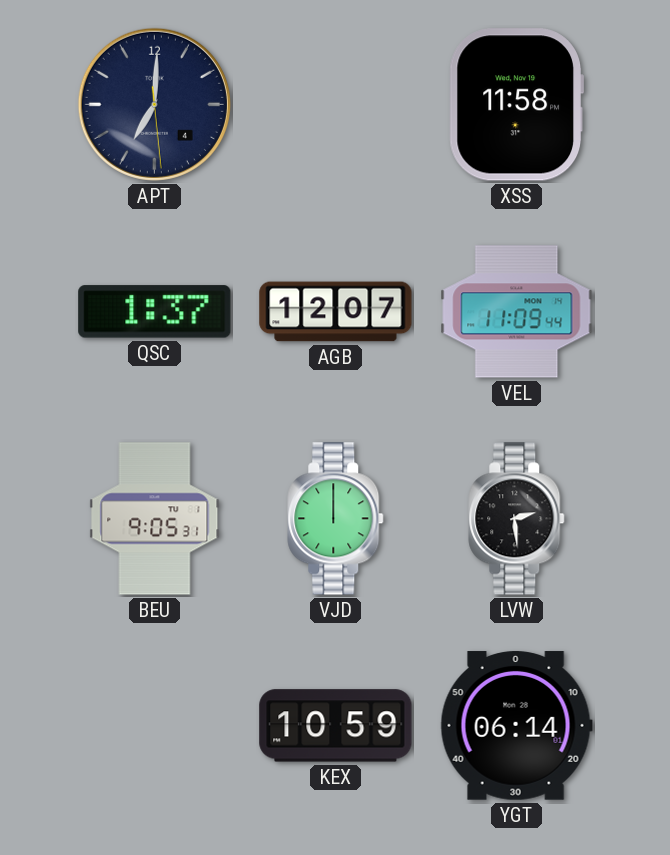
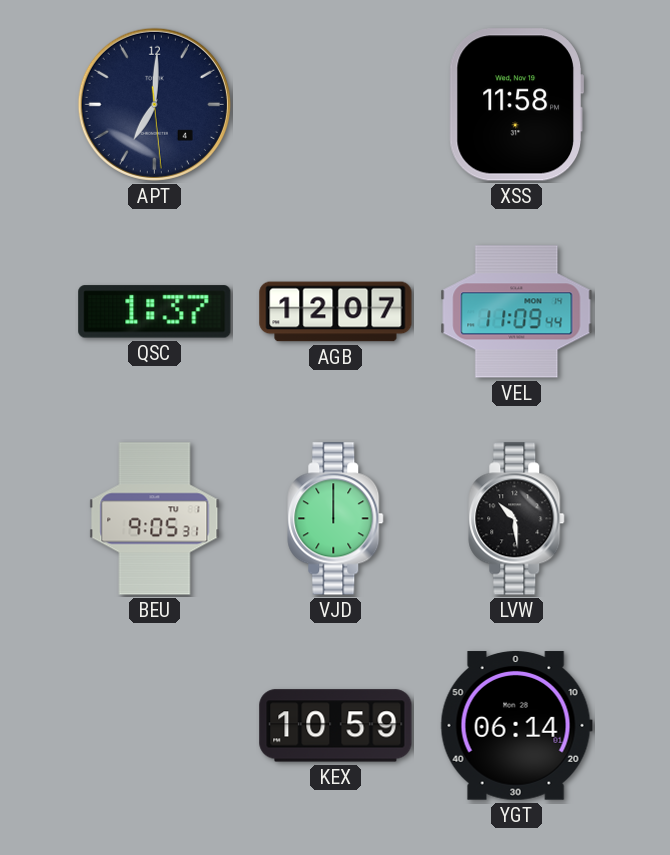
LVW: 2:29 -> 10:29 (517, 519)
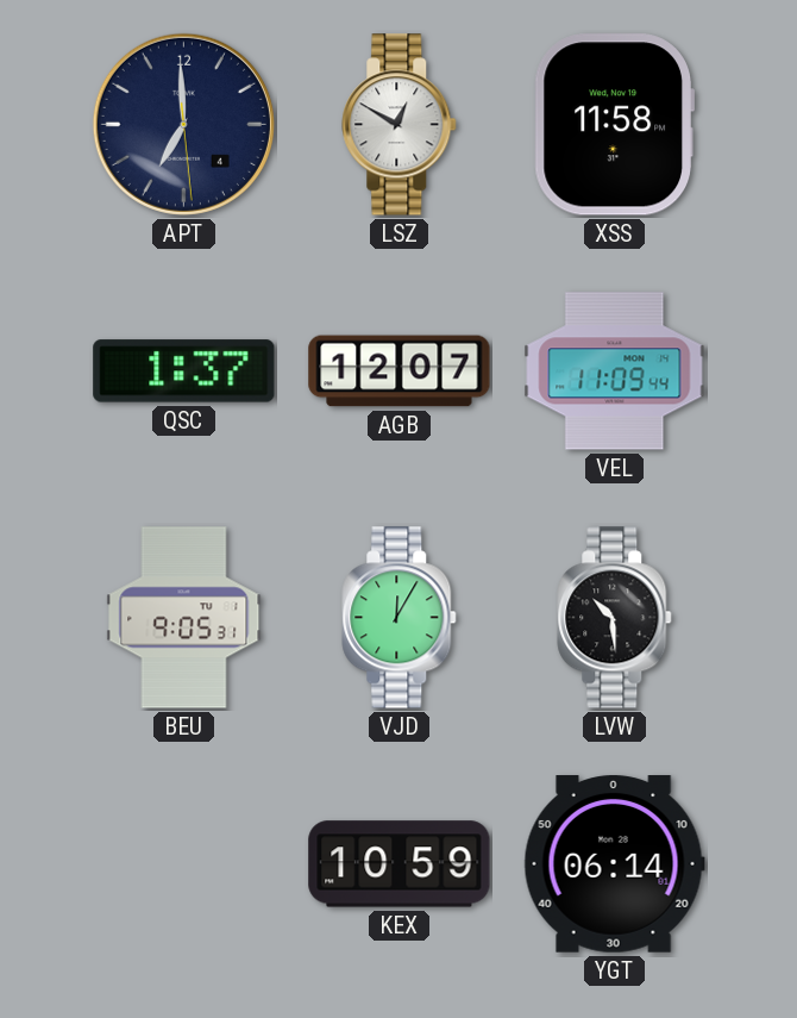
APT: 7:00 -> 6:59 (183, 124)
LSZ: none -> 12:50 (400, 125)
VJD: 12:00 -> 12:05 (400, 618)
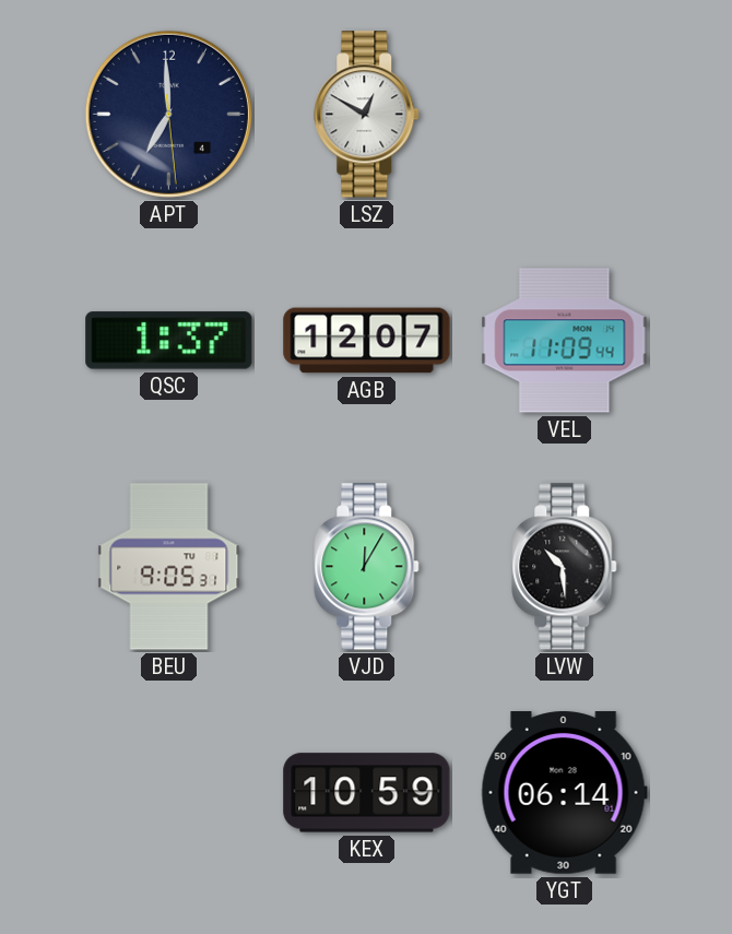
XSS: 11:58 -> none (614, 125)
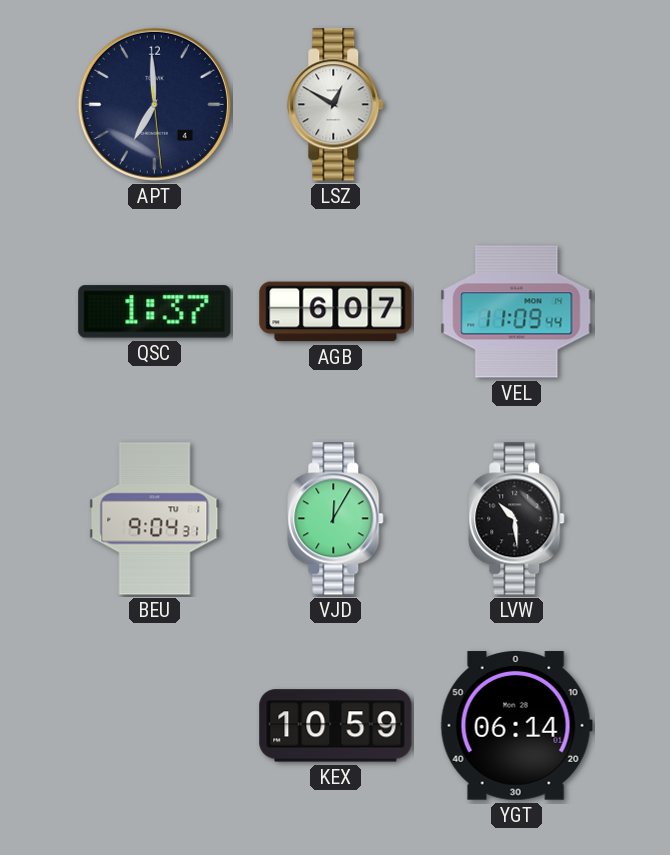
AGB: 12:07 -> 6:07 (336, 312)
BEU: 9:05 -> 9:04 (155, 519)
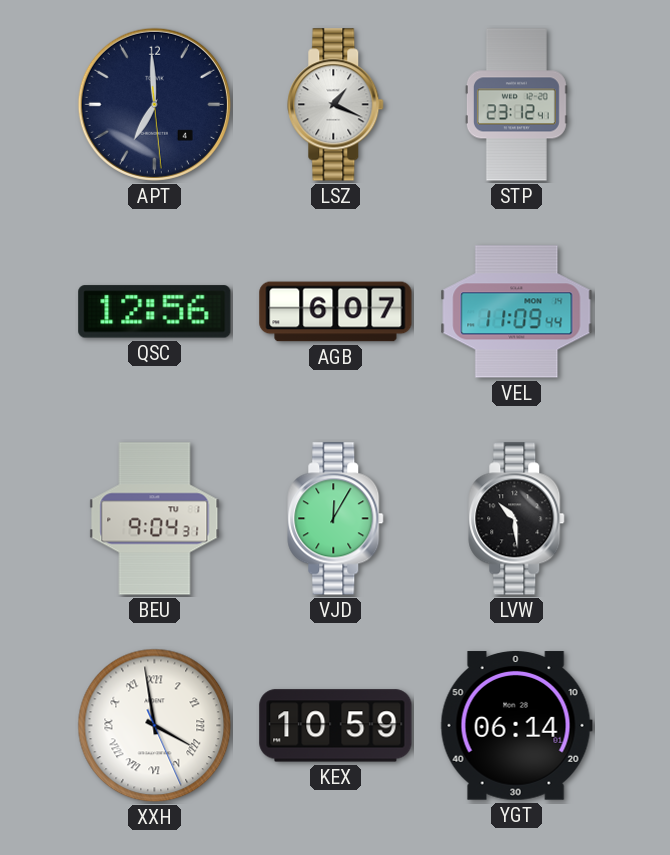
LSZ: 12:50 -> 1:19 (336, 105)
STP: none -> 23:12 (516, 105)
QSC: 1:37 -> 12:56 (155, 312)
XXH: none -> 3:58 (155, 726)
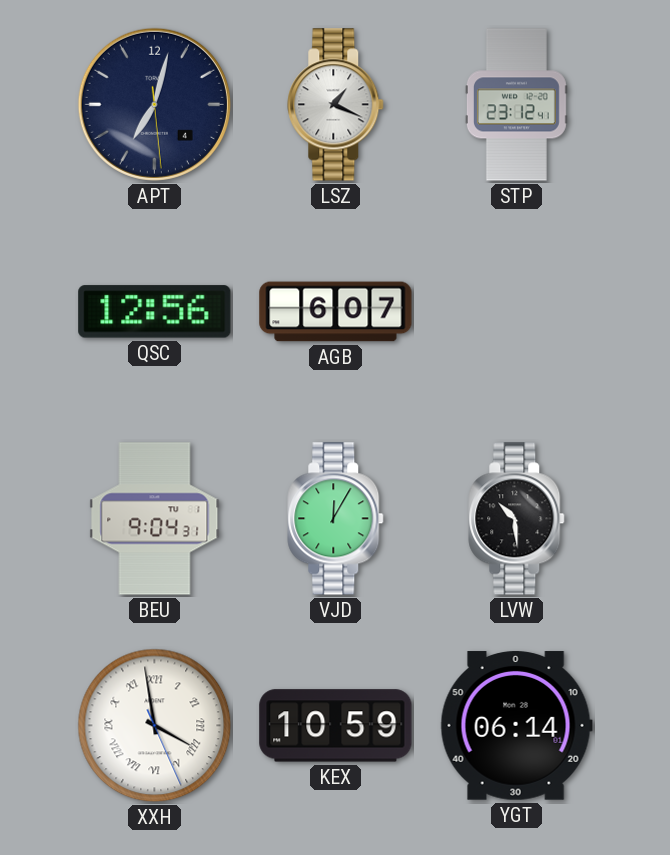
APT: 6:59 -> 7:02 (154, 104)
VEL: 11:09 -> none (517, 312)
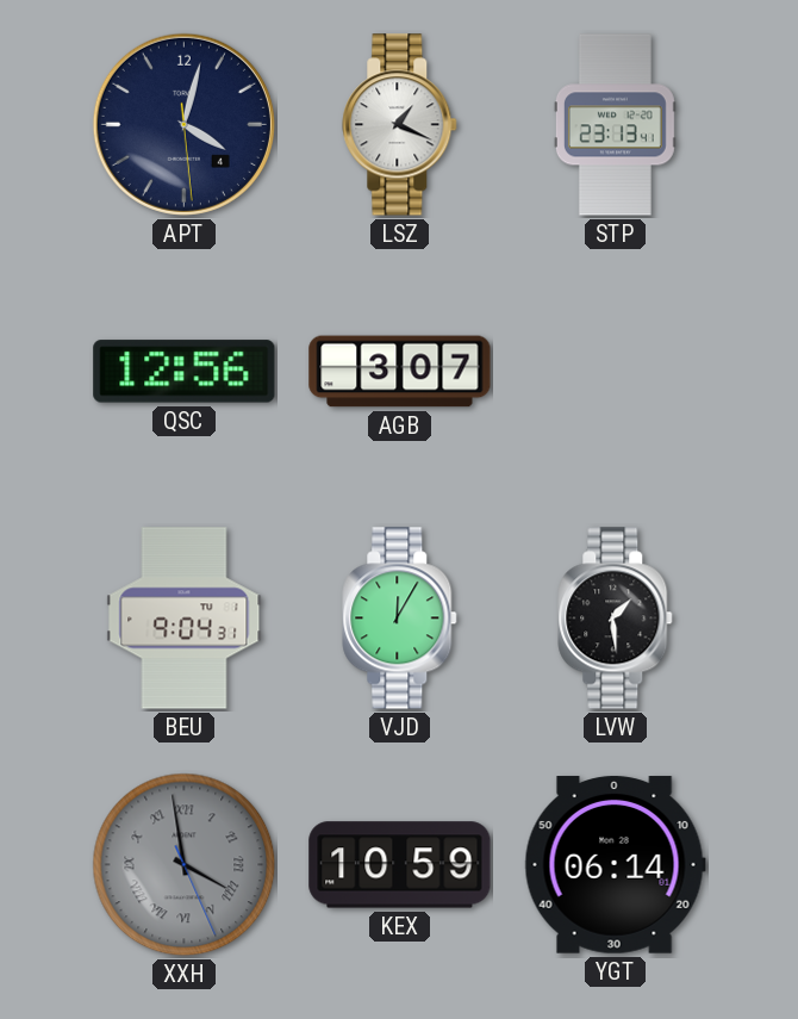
APT: 7:02 -> 4:02 (183, 124)
STP: 23:12 -> 23:13 (615, 125)
AGB: 6:07 -> 3:07 (400, 372)
LVW: 10:29 -> 1:29 (616, 619)
XXH dial: white -> grey (185, 865)
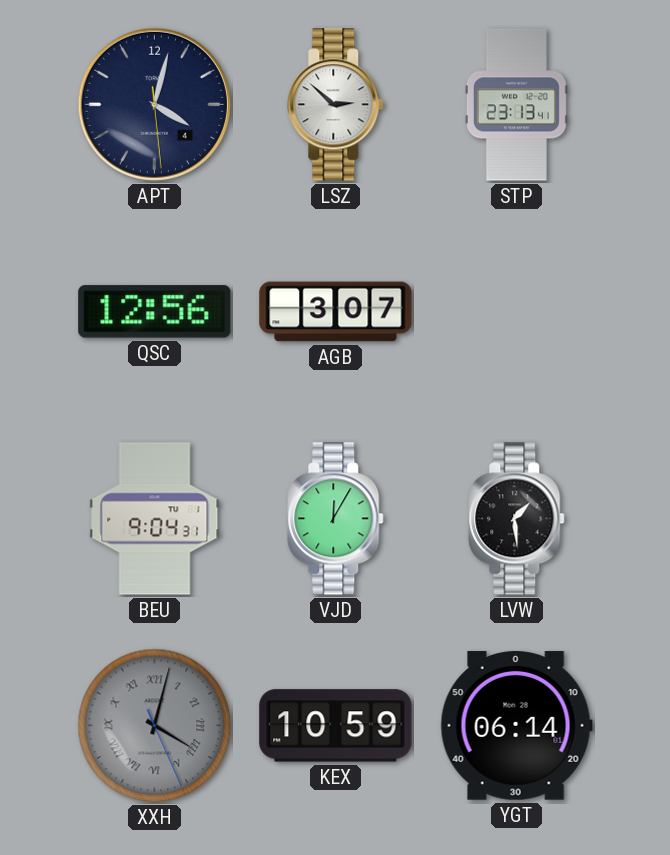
LSZ: 1:19 -> 2:52 (336, 105)
XXH: 3:58 -> 4:02 (155, 726)
